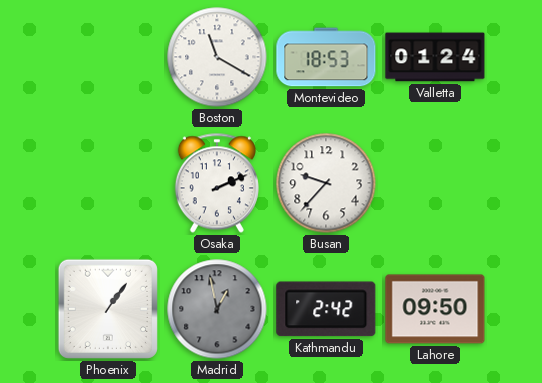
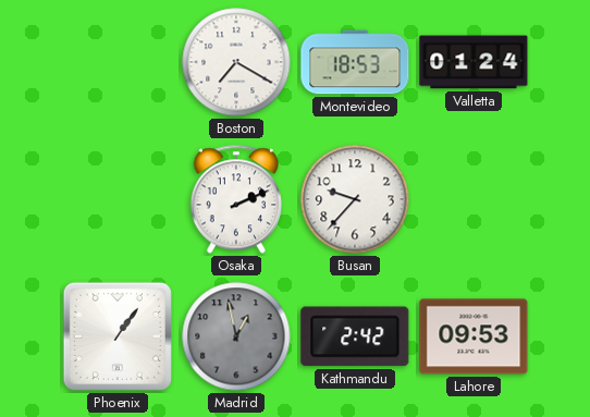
Boston: 11:20 -> 7:20 (236, 62)
Lahore: 09:50 -> 09:53 (474, 336)
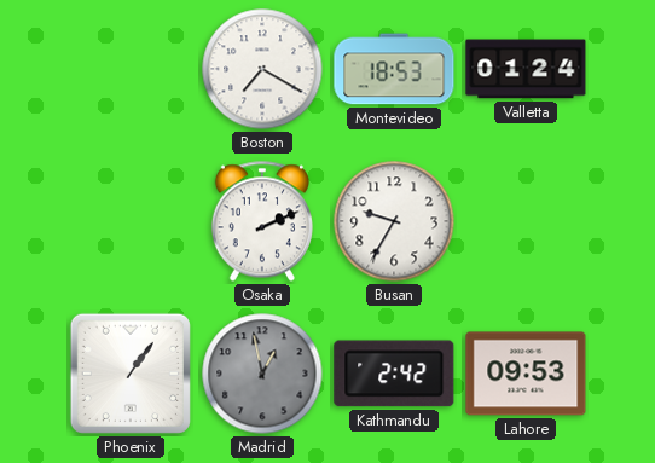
Busan: 9:37 -> 9:35 (394, 221)
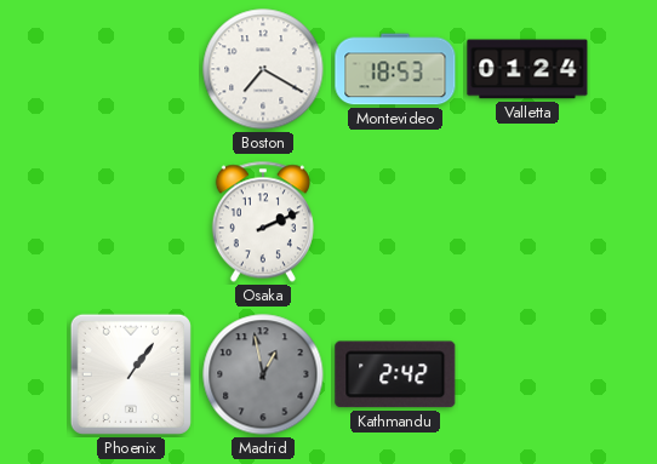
Busan: 9:35 -> none (394, 221)
Lahore: 09:53 -> none (526, 374)
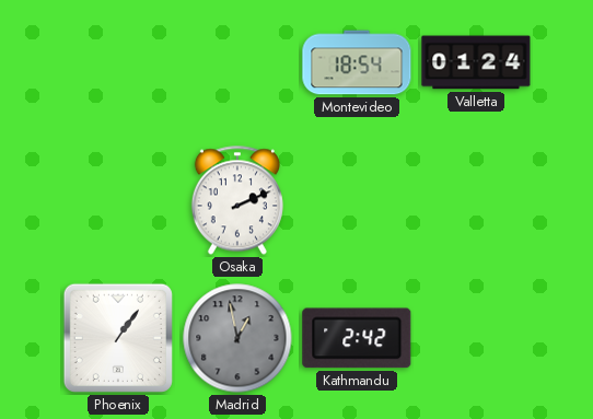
Boston: 7:20 -> none (263, 69)
Montevideo: 18:53 -> 18:54 (357, 62)
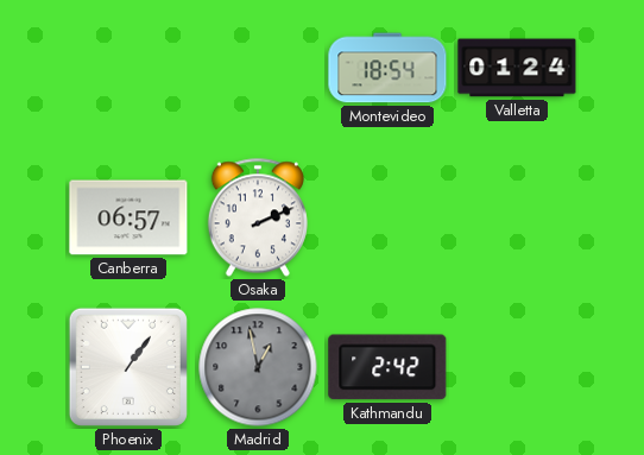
Canberra: none -> 06:57 (128, 217)
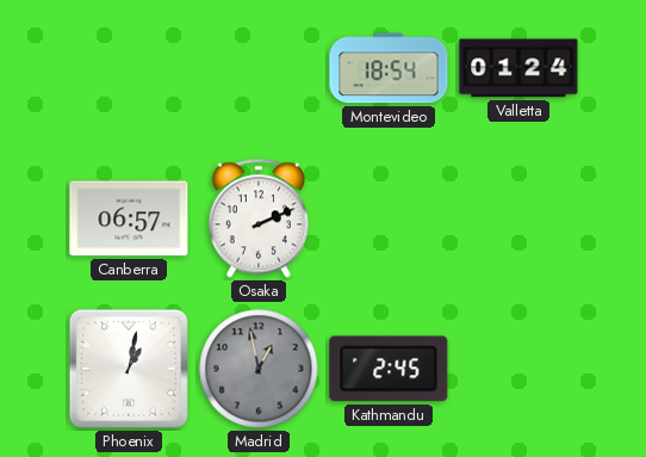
Phoenix: 1:06 -> 1:02 (129, 369)
Kathmandu: 2:42 -> 2:45 (389, 369)
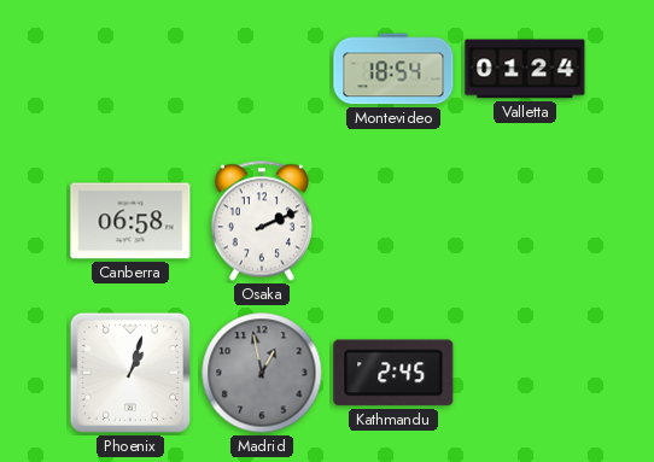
Canberra: 06:57 -> 06:58 (130, 221)
Phoenix: 1:02 -> 1:03 (130, 373)
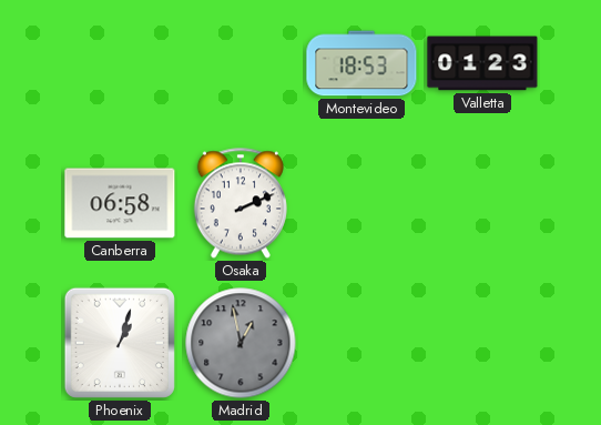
Montevideo: 18:54 -> 18:53 (361, 63)
Valletta: 01:24 -> 01:23 (482, 63)
Kathmandu: 2:45 -> none (393, 373)
